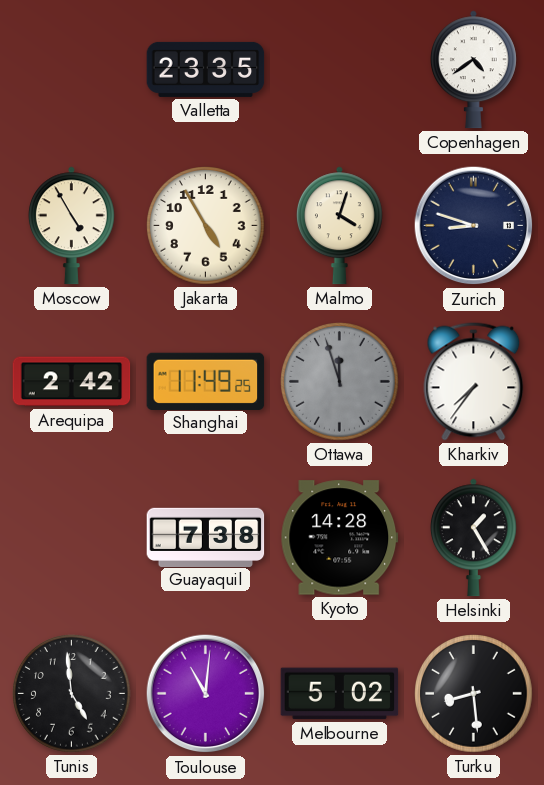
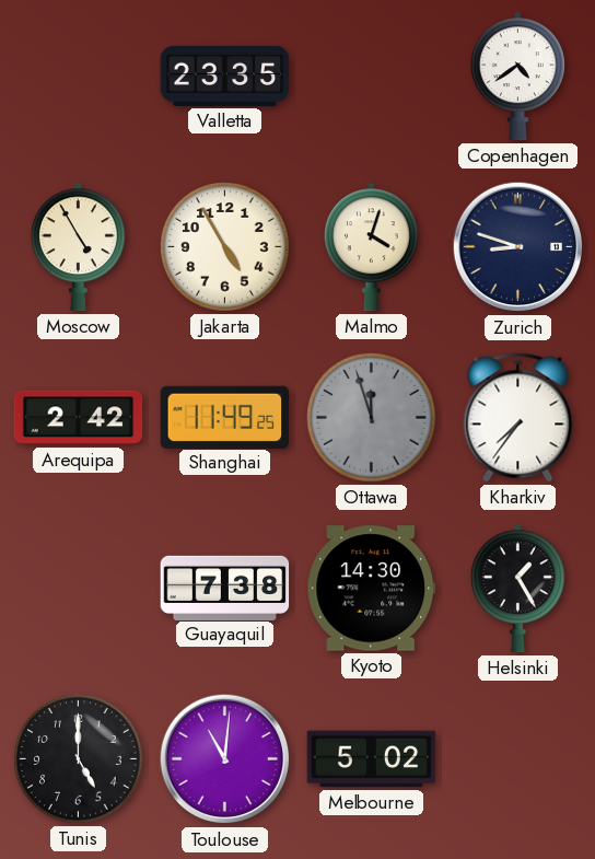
Kyoto: 14:28 -> 14:30 (372, 589)
Tunis: 4:59 -> 5:00 (79, 759)
Turku: 8:29 -> none (474, 694)
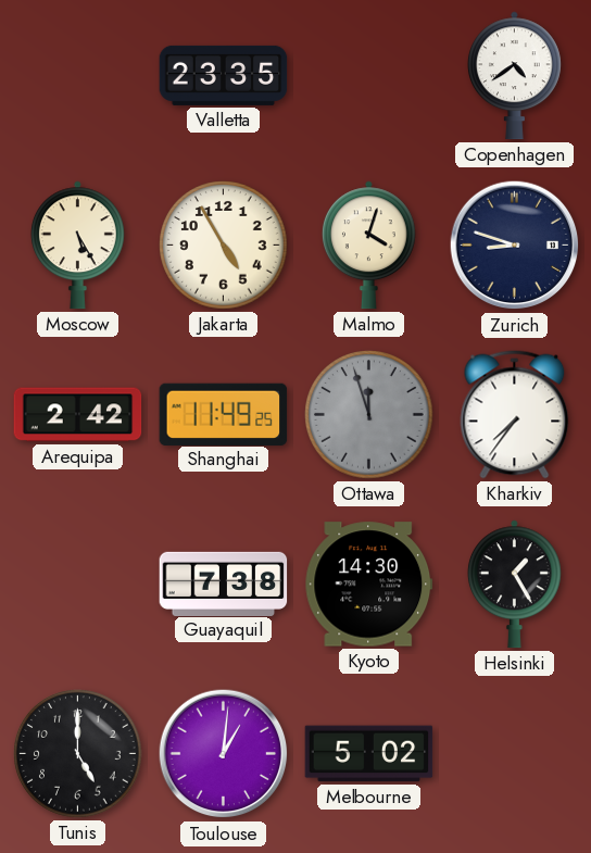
Moscow: 4:55 -> 5:25 (77, 246)
Toulouse: 11:01 -> 1:01 (224, 754)
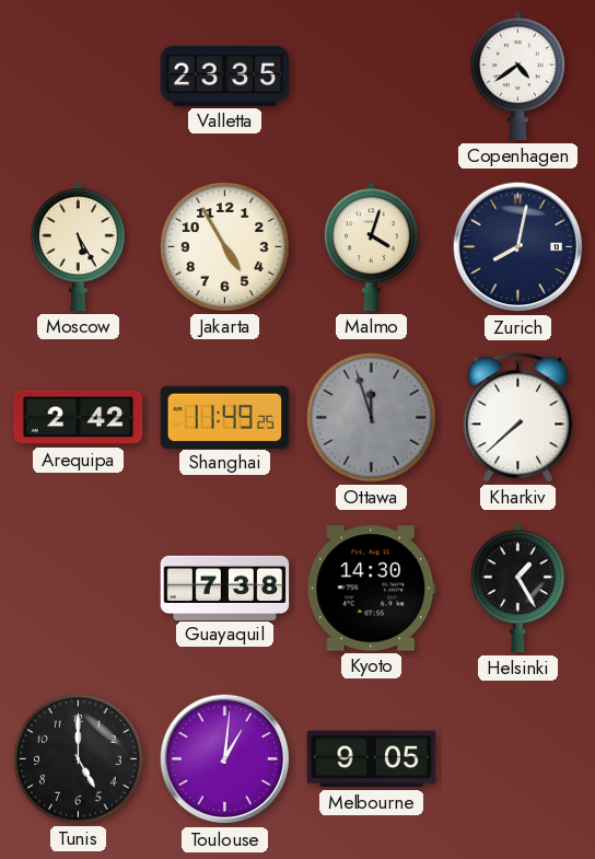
Zurich: 8:48 -> 8:02 (518, 247)
Kharkiv: 7:36 -> 7:38 (518, 418)
Melbourne: 5:02 -> 9:05 (372, 759)
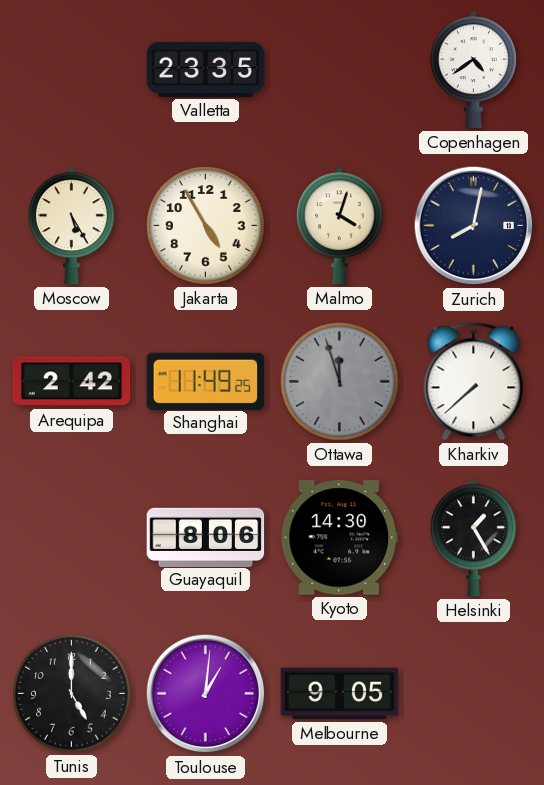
Guayaquil: 7:38 -> 8:06 (206, 537)
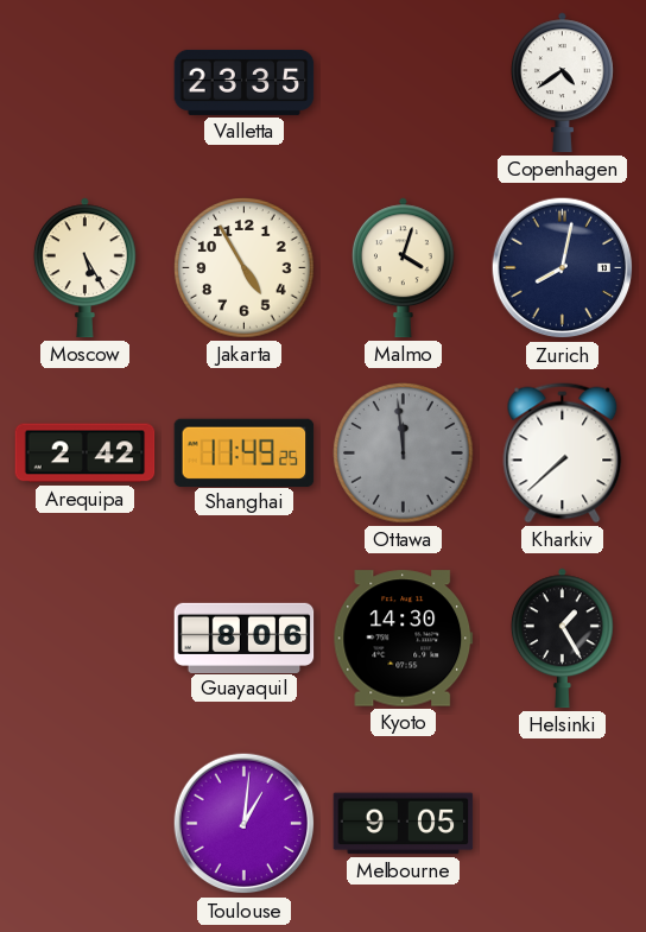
Ottawa: 11:57 -> 11:59 (404, 454)
Tunis: 5:00 -> none (72, 694)
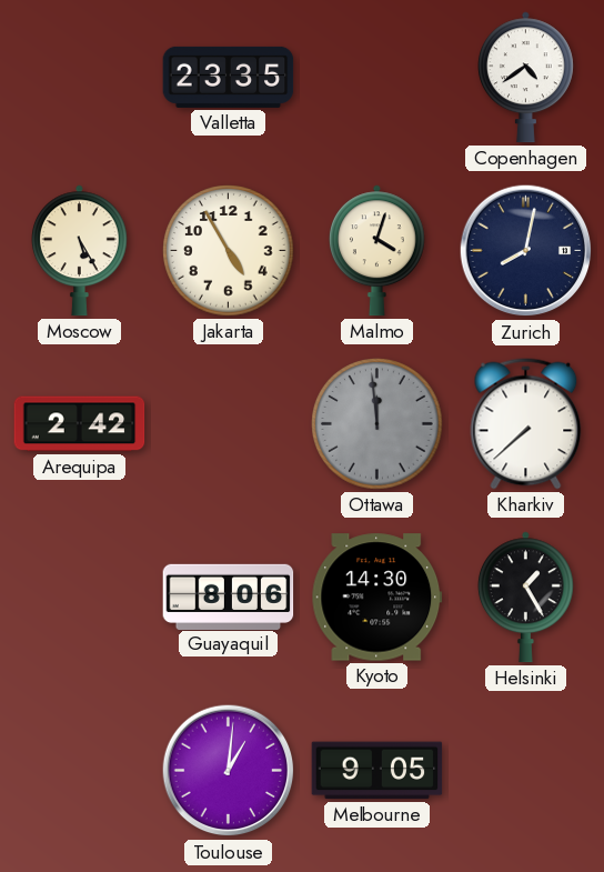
Shanghai: 11:49 -> none (245, 452)
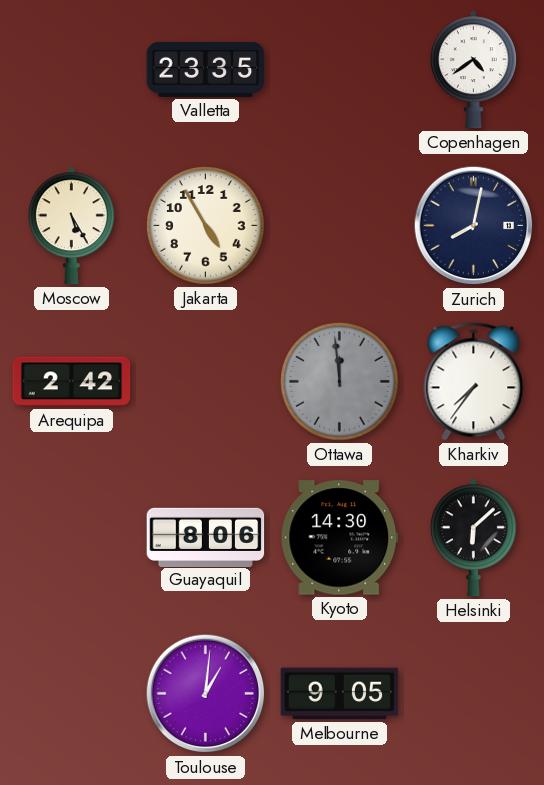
Malmo: 4:03 -> none (376, 251)
Kharkiv: 7:38 -> 7:36 (474, 382)
Helsinki: 1:25 -> 6:08 (473, 538)
